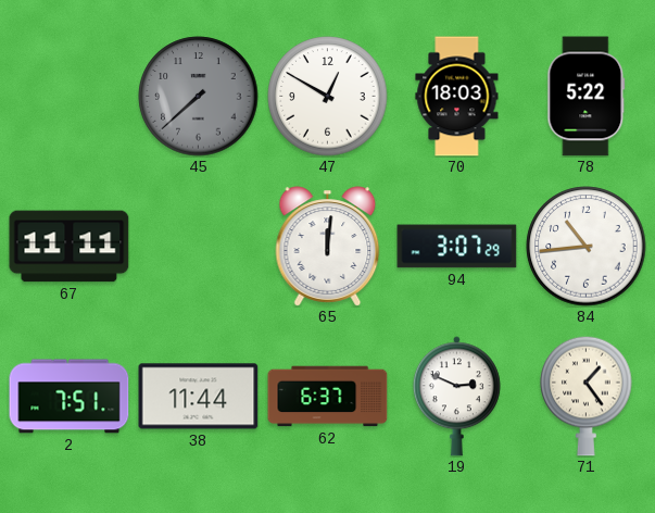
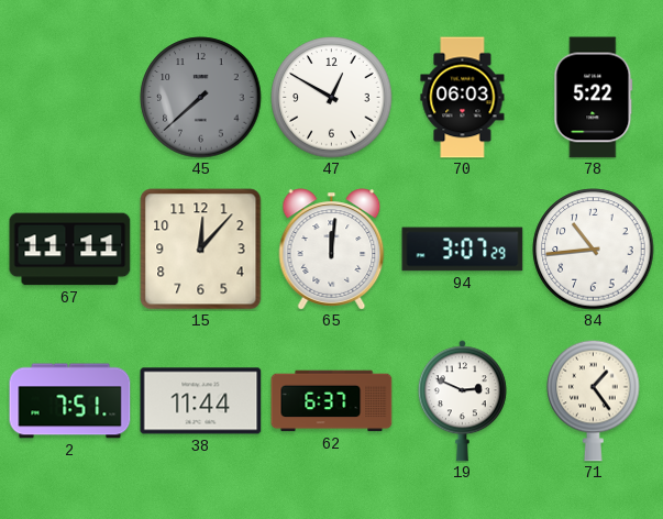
70: 18:03 -> 06:03 (463, 98)
15: none -> 12:07 (201, 250)
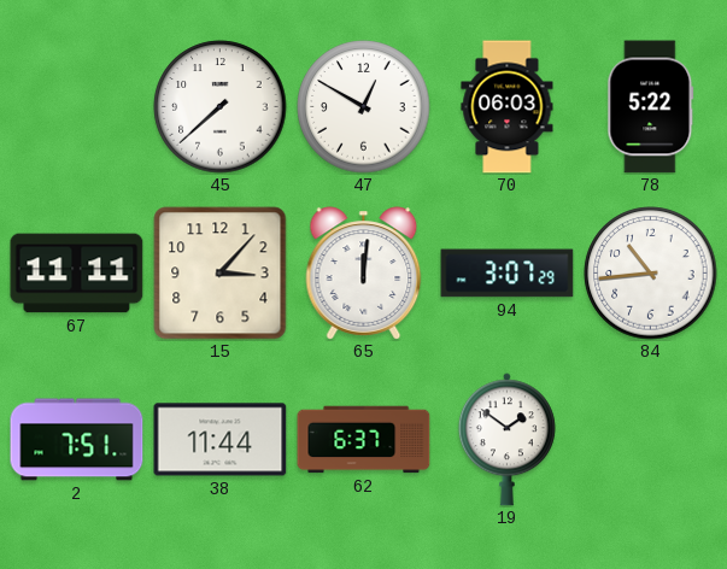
45 dial: grey -> white (221, 107)
15: 12:07 -> 3:07 (221, 274)
19: 2:49 -> 1:51 (506, 440)
71: 1:24 -> none (594, 400)
